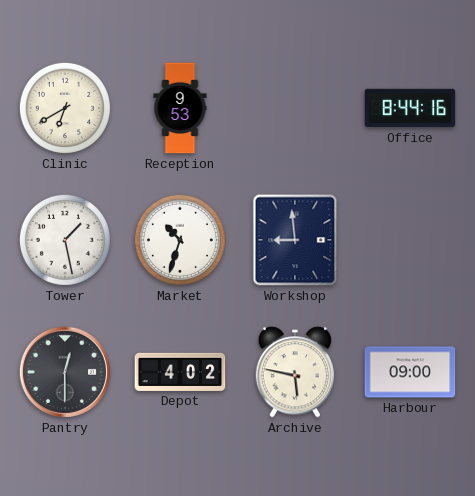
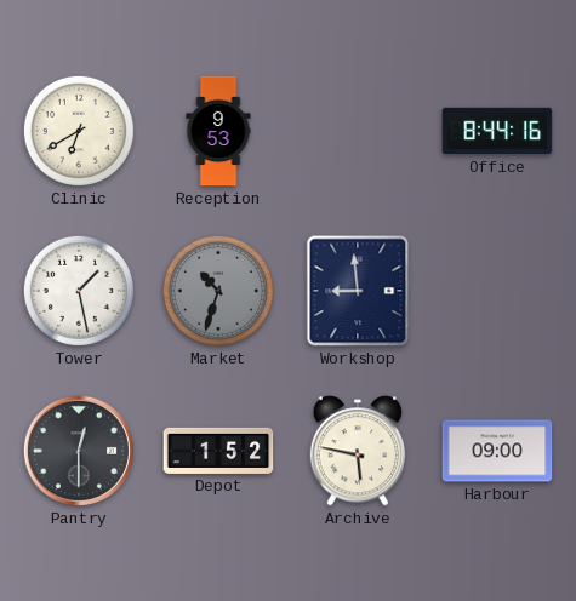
Market dial: white -> grey (218, 291)
Depot: 4:02 -> 1:52 (218, 451)
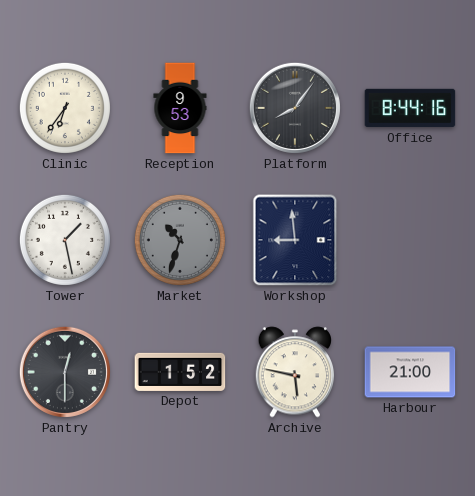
Clinic: 6:40 -> 6:36 (65, 108)
Platform: none -> 8:06 (295, 108)
Harbour: 09:00 -> 21:00 (410, 372)
